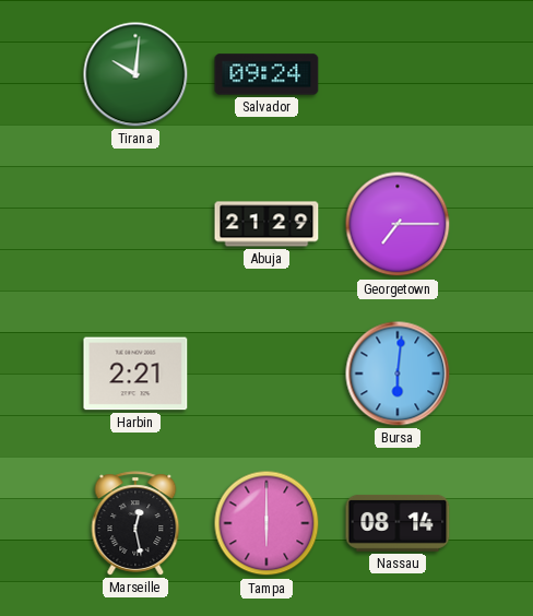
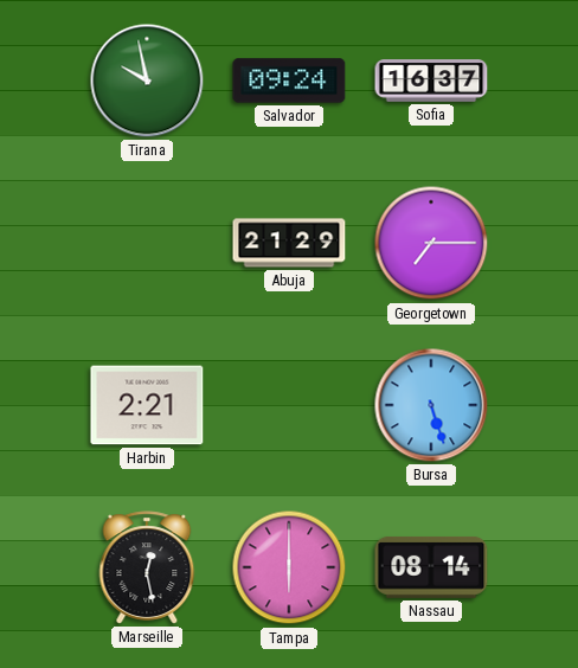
Tirana: 10:01 -> 9:58 (147, 81)
Sofia: none -> 16:37 (431, 81)
Bursa: 6:01 -> 5:27 (431, 405)
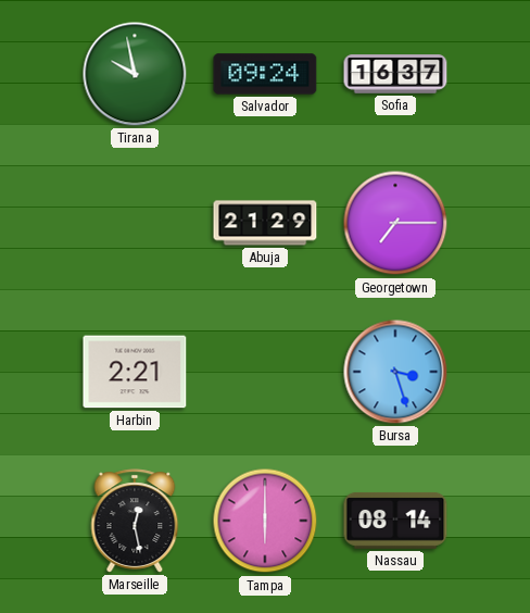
Bursa: 5:27 -> 3:27 (395, 372)
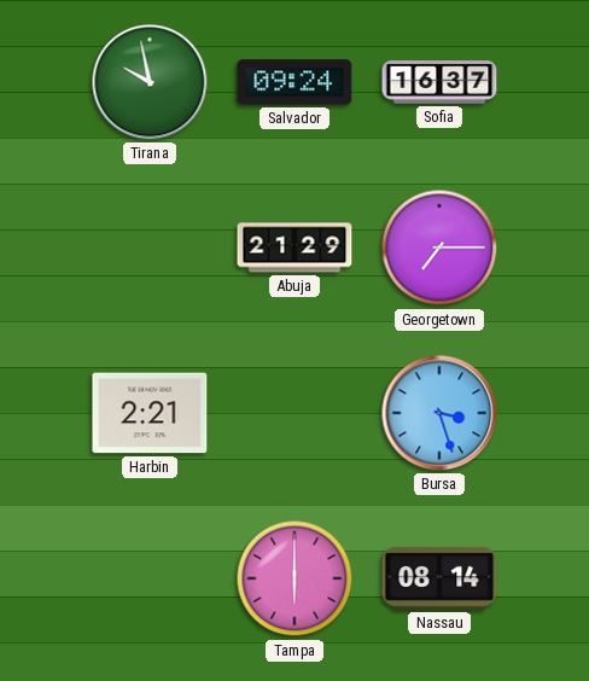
Marseille: 12:28 -> none (135, 521)
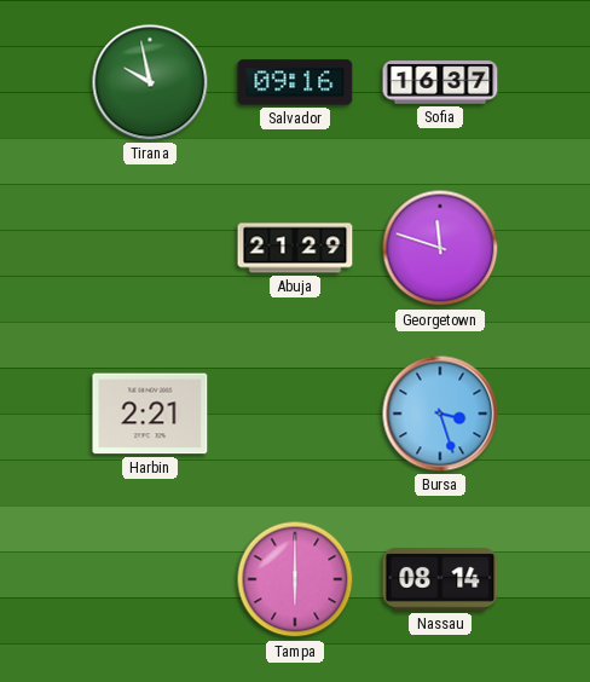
Salvador: 09:24 -> 09:16 (295, 82)
Georgetown: 7:15 -> 11:48 (440, 248)
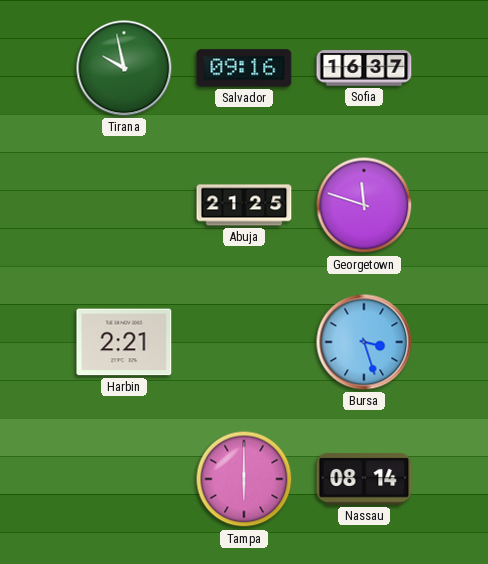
Abuja: 21:29 -> 21:25 (244, 205)
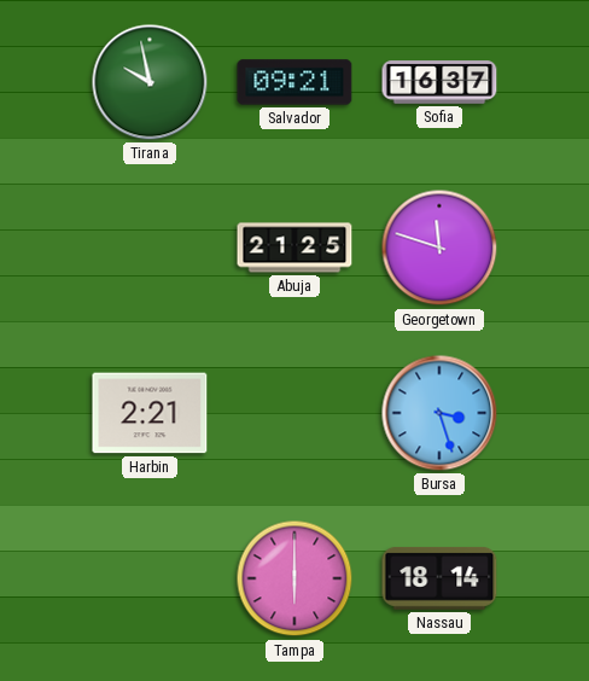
Salvador: 09:16 -> 09:21 (294, 82)
Nassau: 08:14 -> 18:14 (439, 578)
